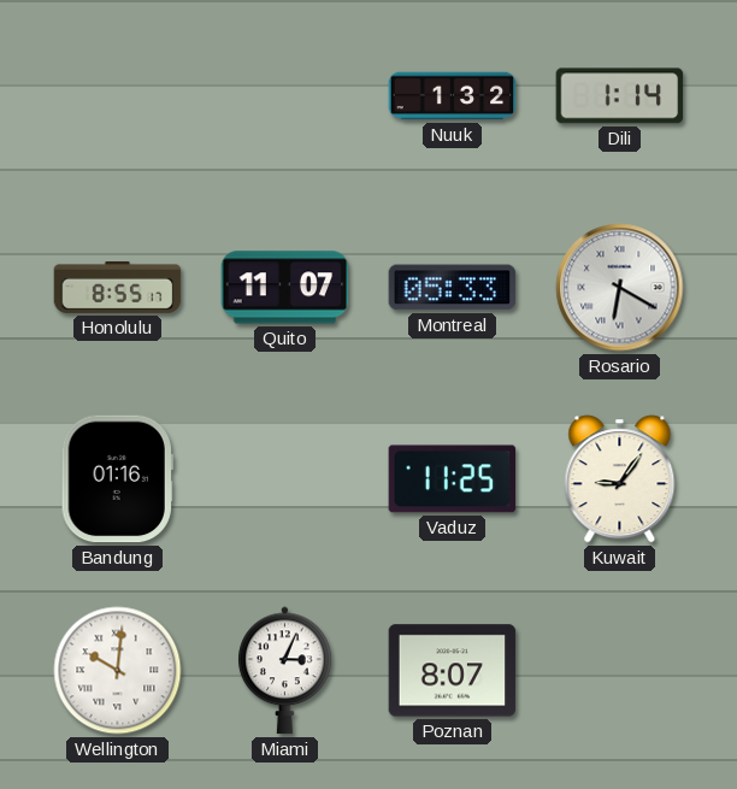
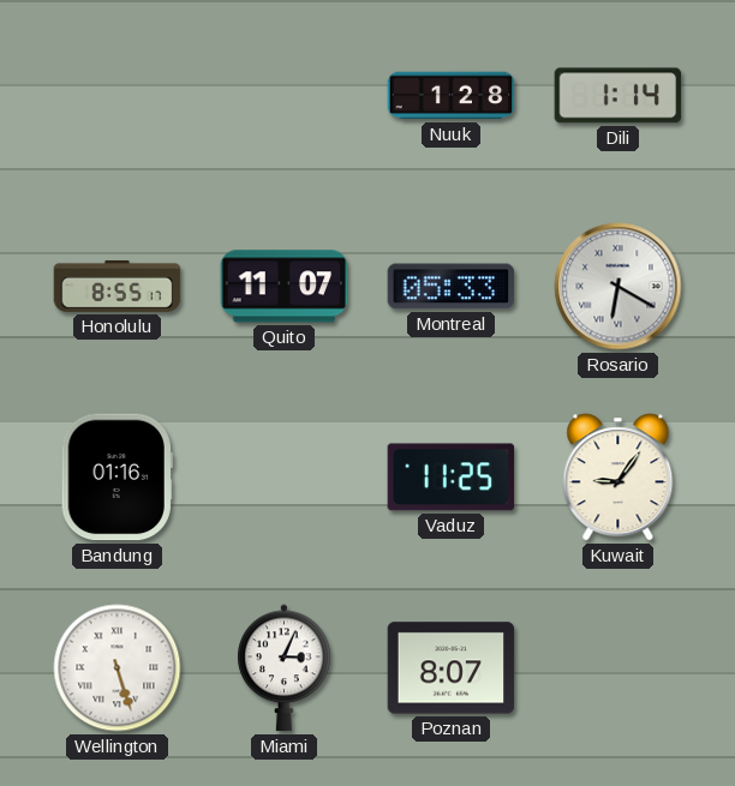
Nuuk: 1:32 -> 1:28 (452, 96)
Wellington: 10:01 -> 5:27 (118, 668)
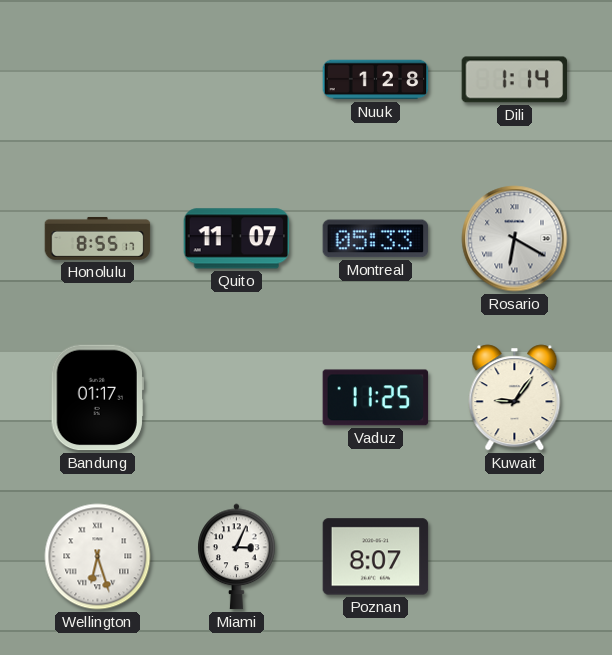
Bandung: 01:16 -> 01:17 (97, 398)
Wellington: 5:27 -> 6:27 (98, 557)
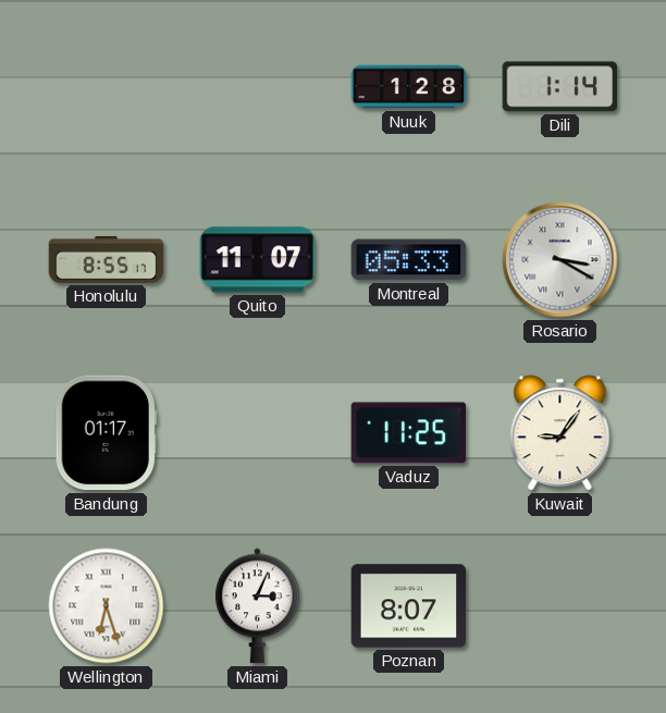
Rosario: 6:20 -> 3:20 (560, 260)
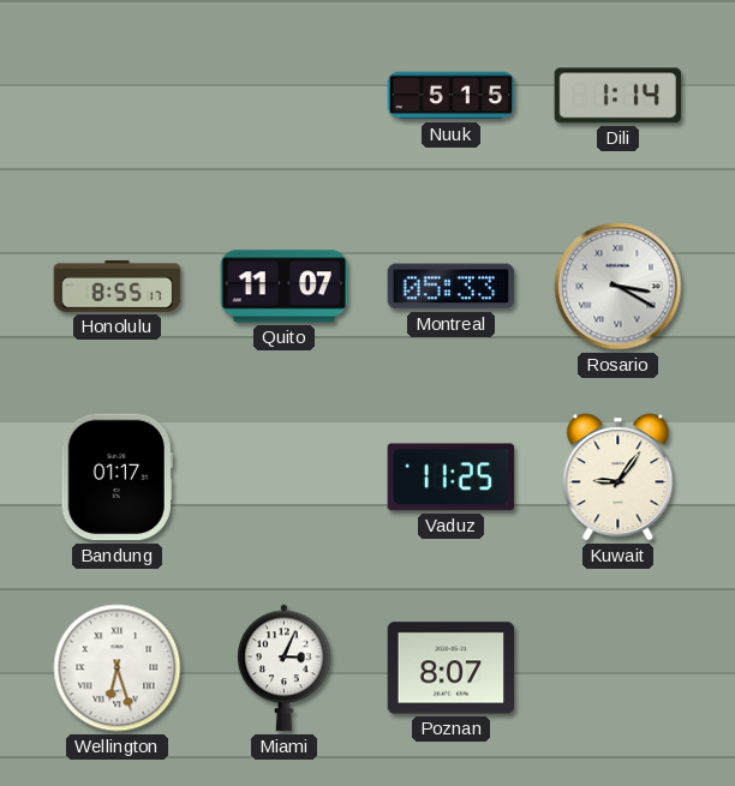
Nuuk: 1:28 -> 5:15 (452, 96)
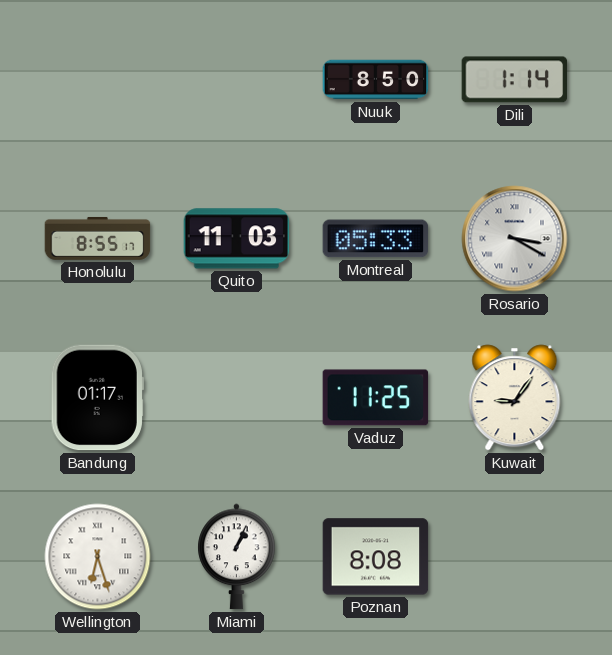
Nuuk: 5:15 -> 8:50 (376, 80)
Quito: 11:07 -> 11:03 (237, 239)
Miami: 3:04 -> 1:04 (237, 557)
Poznan: 8:07 -> 8:08 (376, 557)
